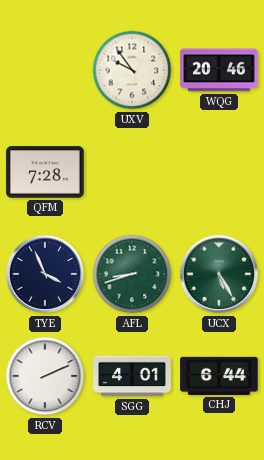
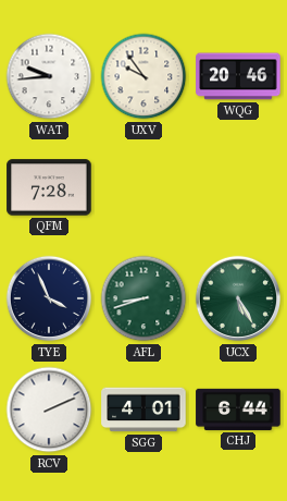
WAT: none -> 9:44 (49, 76)
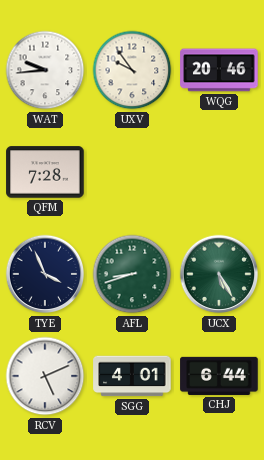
RCV: 2:11 -> 5:11 (45, 376)
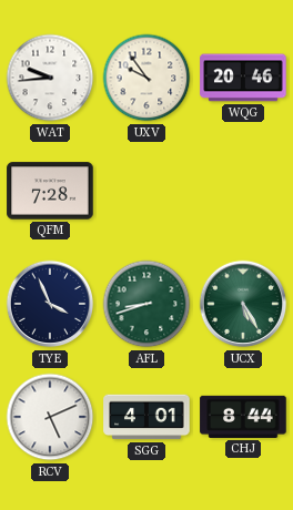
CHJ: 6:44 -> 8:44 (243, 417)
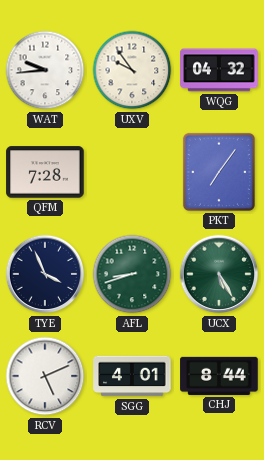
WQG: 20:46 -> 04:32 (219, 70)
PKT: none -> 7:06 (219, 172)
